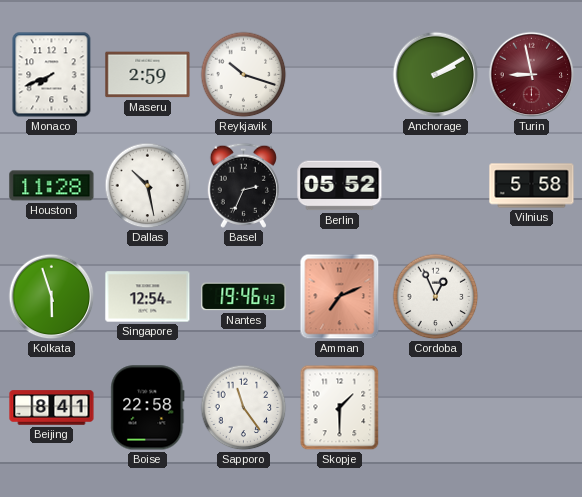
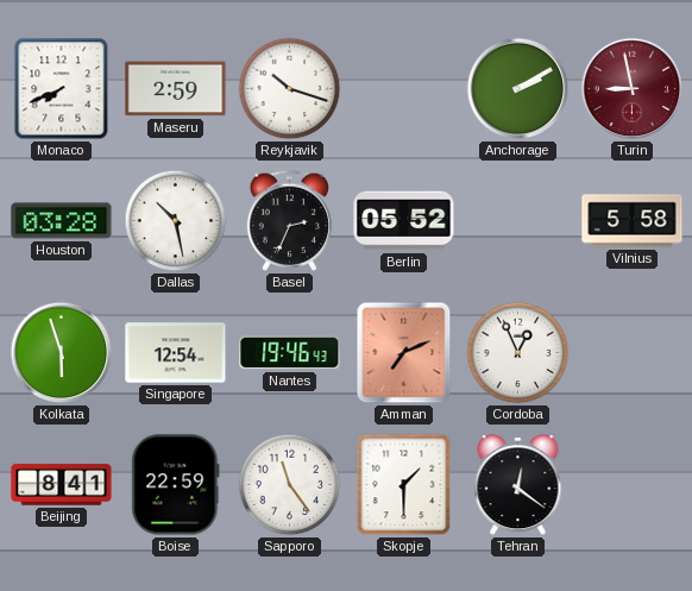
Houston: 11:28 -> 03:28 (62, 221)
Boise: 22:58 -> 22:59 (176, 485)
Tehran: none -> 12:21 (518, 485)
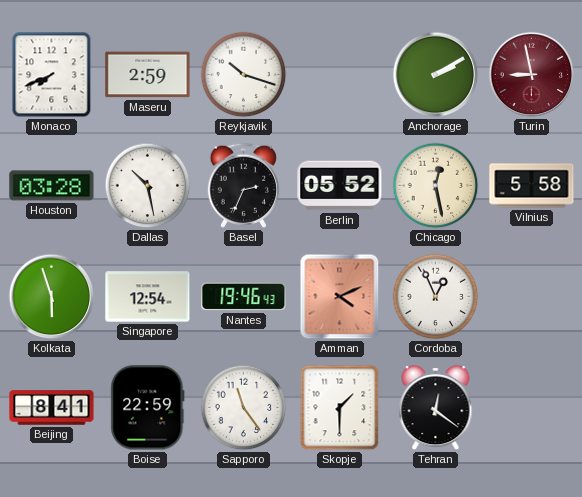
Chicago: none -> 12:28 (436, 186)
Amman: 7:11 -> 4:11 (340, 297)
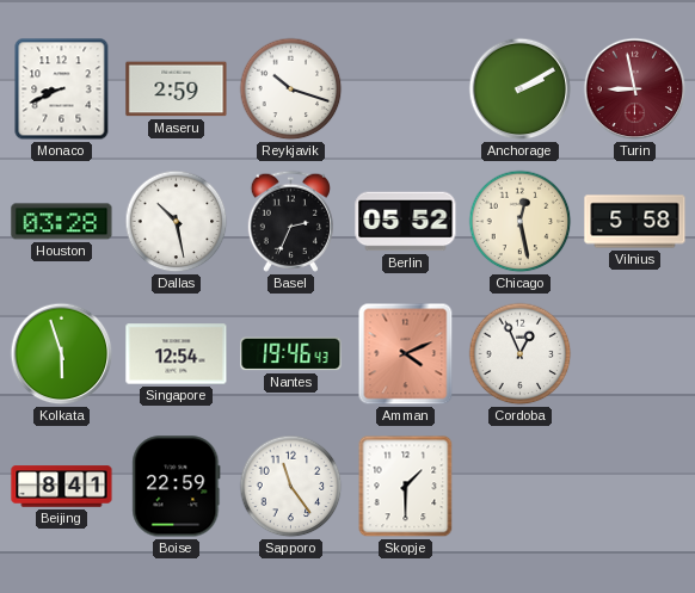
Monaco: 7:41 -> 8:41 (62, 89)
Tehran: 12:21 -> none (436, 408)
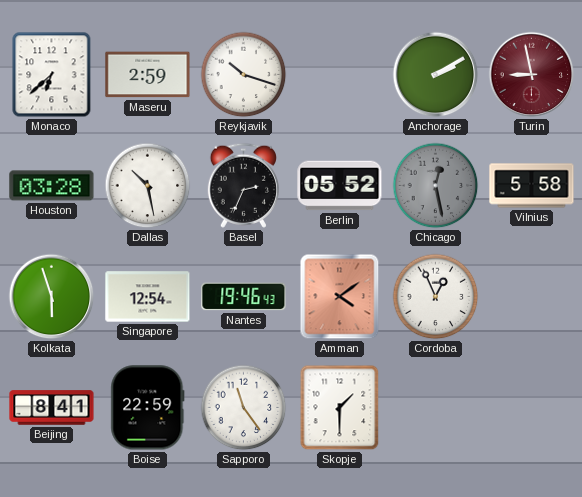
Monaco: 8:41 -> 6:38 (52, 75)
Chicago dial: cream -> grey (436, 186)
Amman: 4:11 -> 4:09 (340, 297)
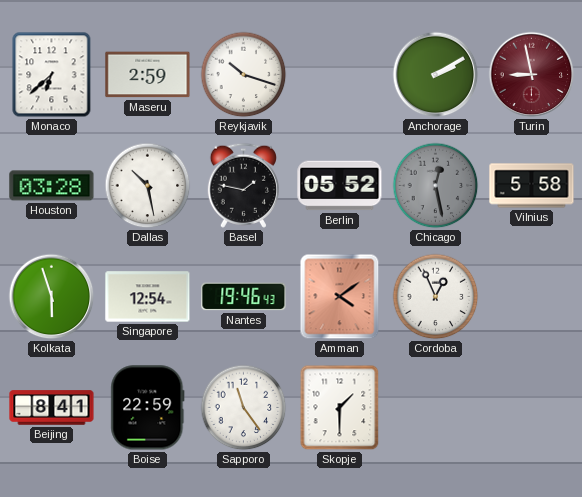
Basel: 2:34 -> 1:47 (243, 185)
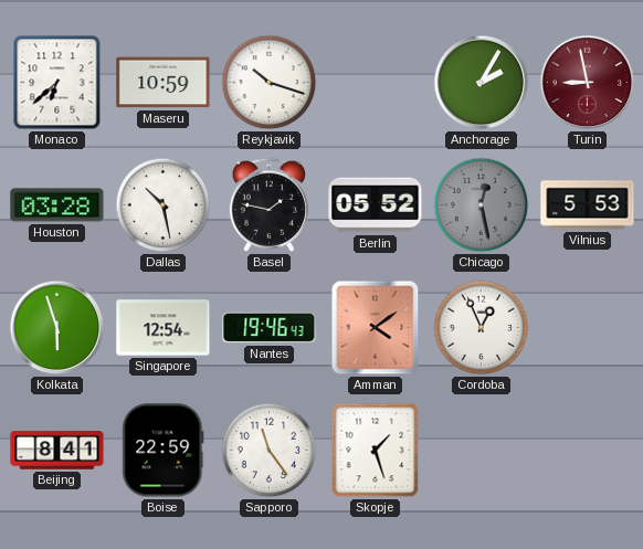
Maseru: 2:59 -> 10:59 (164, 83)
Anchorage: 2:10 -> 2:05 (482, 83)
Vilnius: 5:58 -> 5:53 (588, 205)
Skopje: 1:30 -> 1:27 (376, 451)
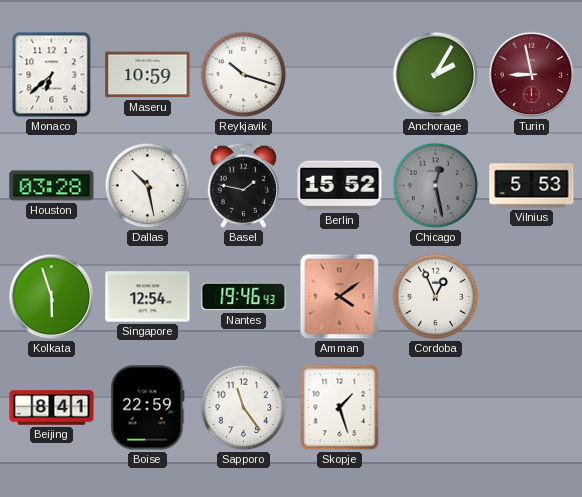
Berlin: 05:52 -> 15:52 (340, 186)
